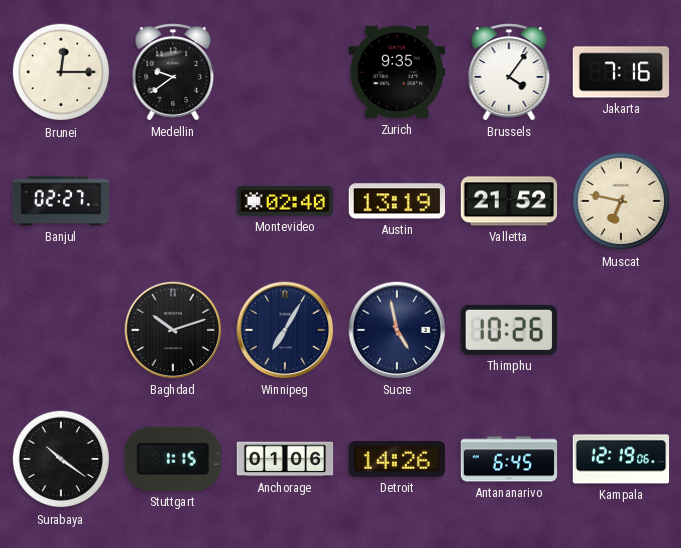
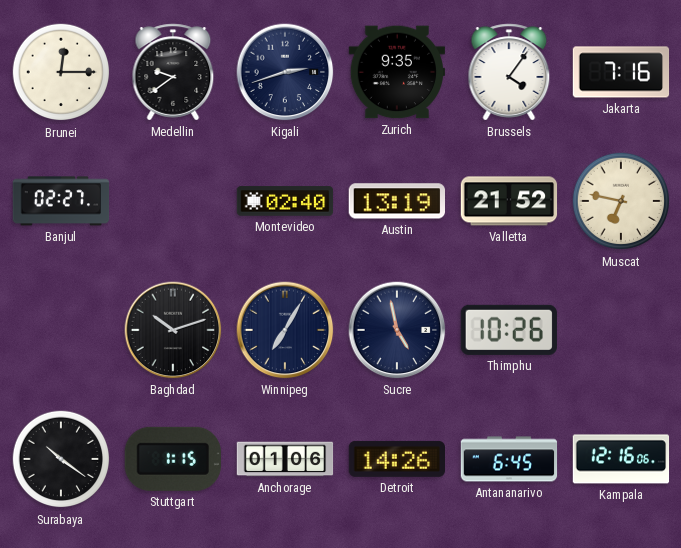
Kigali: none -> 2:42 (285, 72)
Kampala: 12:19 -> 12:16 (621, 459)
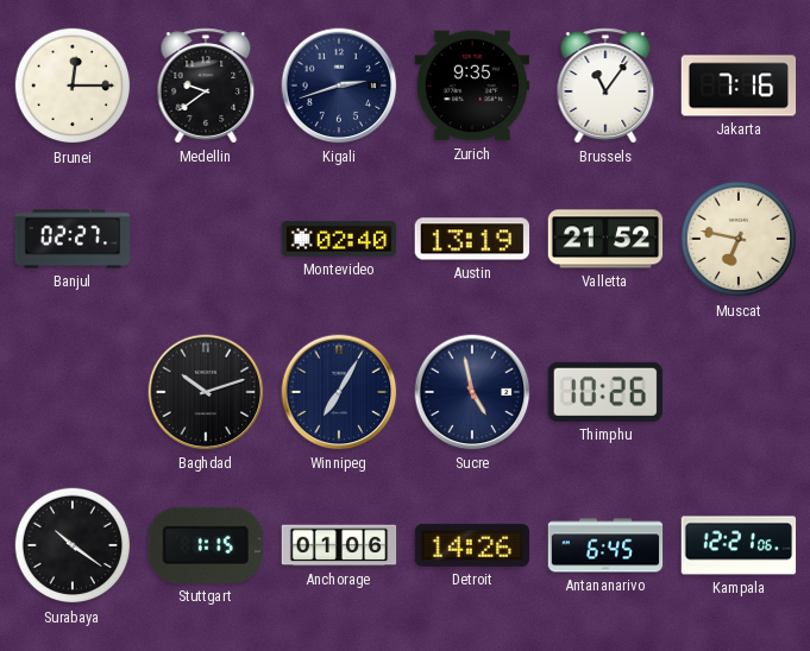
Brussels: 4:06 -> 11:06 (605, 86)
Kampala: 12:16 -> 12:21 (739, 545)
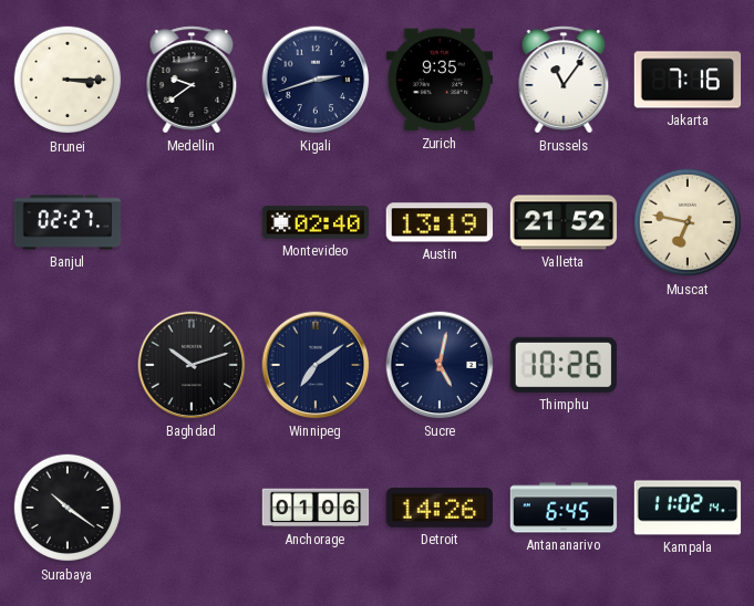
Brunei: 12:15 -> 3:15 (68, 80)
Winnipeg: 7:05 -> 7:09 (316, 365)
Sucre: 4:58 -> 5:02 (440, 365)
Stuttgart: 1:15 -> none (206, 545)
Kampala: 12:21 -> 11:02 (688, 508)
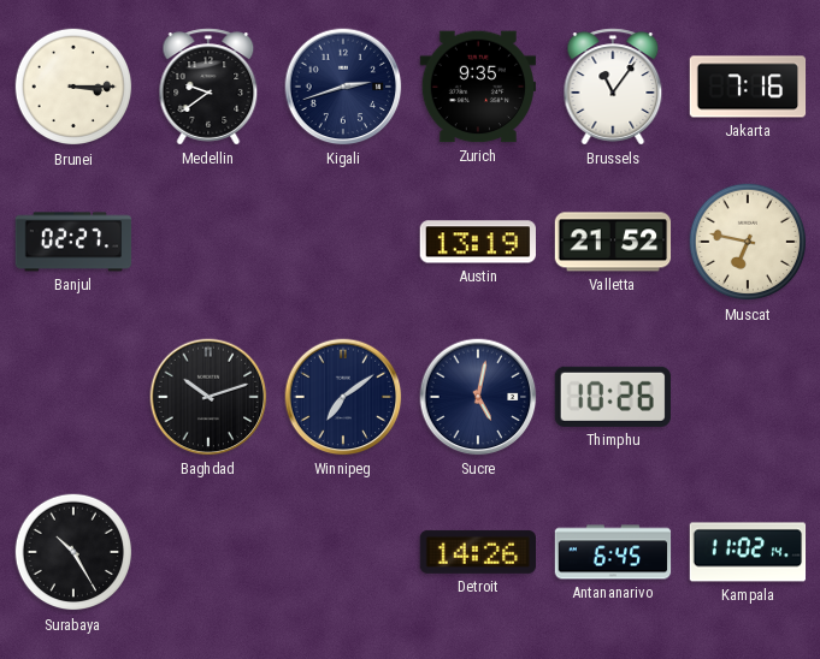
Montevideo: 02:40 -> none (316, 222)
Surabaya: 10:21 -> 10:25 (73, 552)
Anchorage: 01:06 -> none (316, 508)
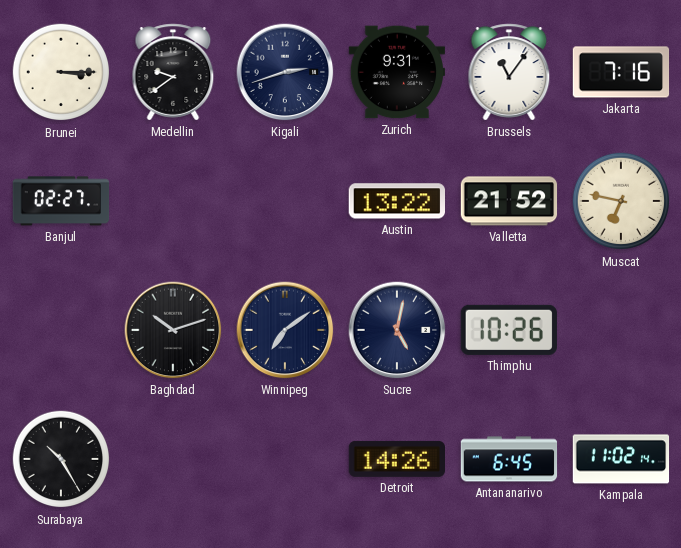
Zurich: 9:35 -> 9:31 (397, 72)
Austin: 13:19 -> 13:22 (396, 201)
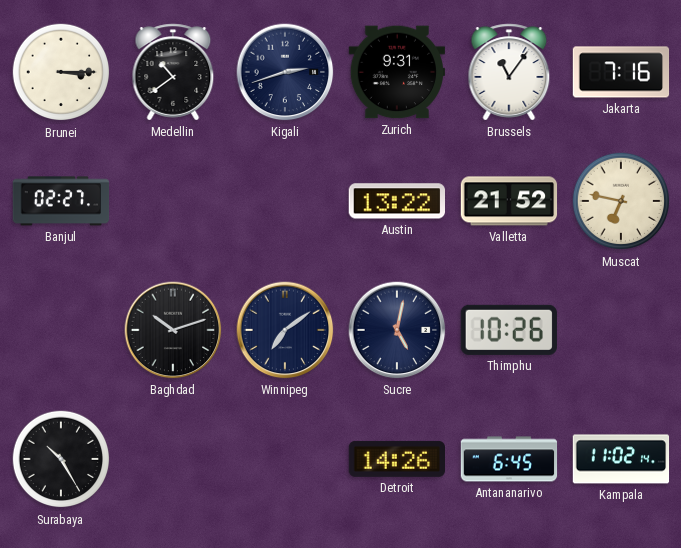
Medellin: 9:39 -> 10:39 (173, 72)
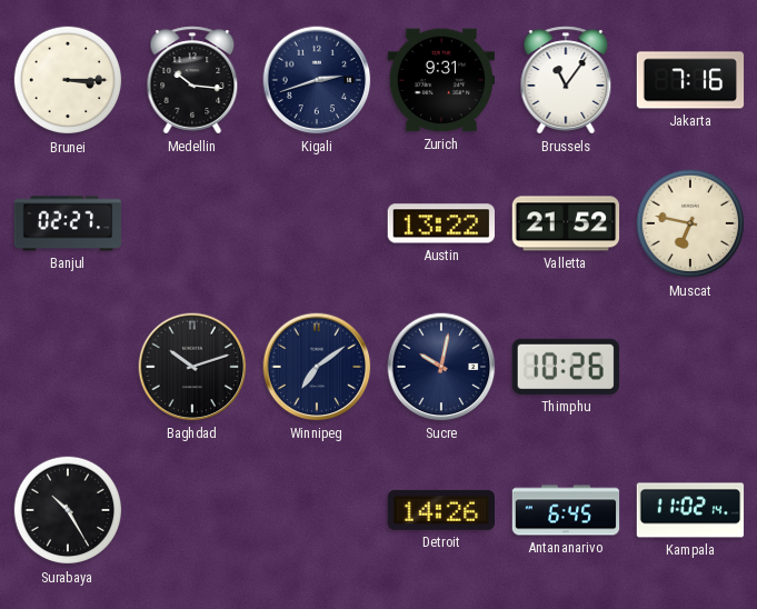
Medellin: 10:39 -> 10:16 (192, 80)
Sucre: 5:02 -> 10:02 (441, 367)
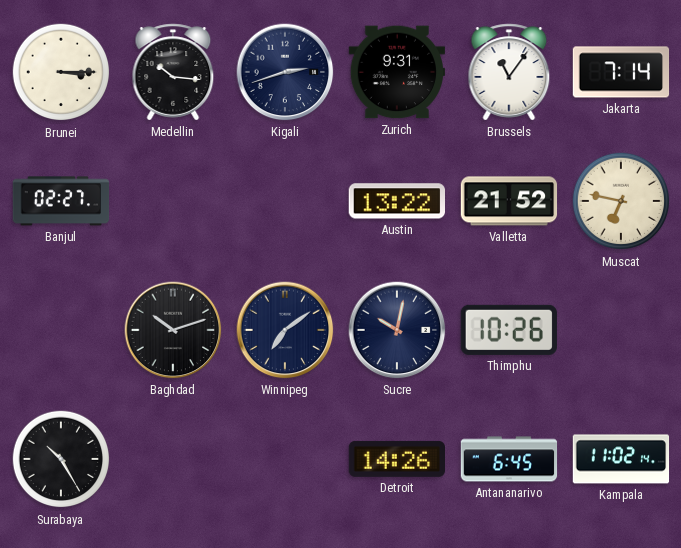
Jakarta: 7:16 -> 7:14 (621, 72)
